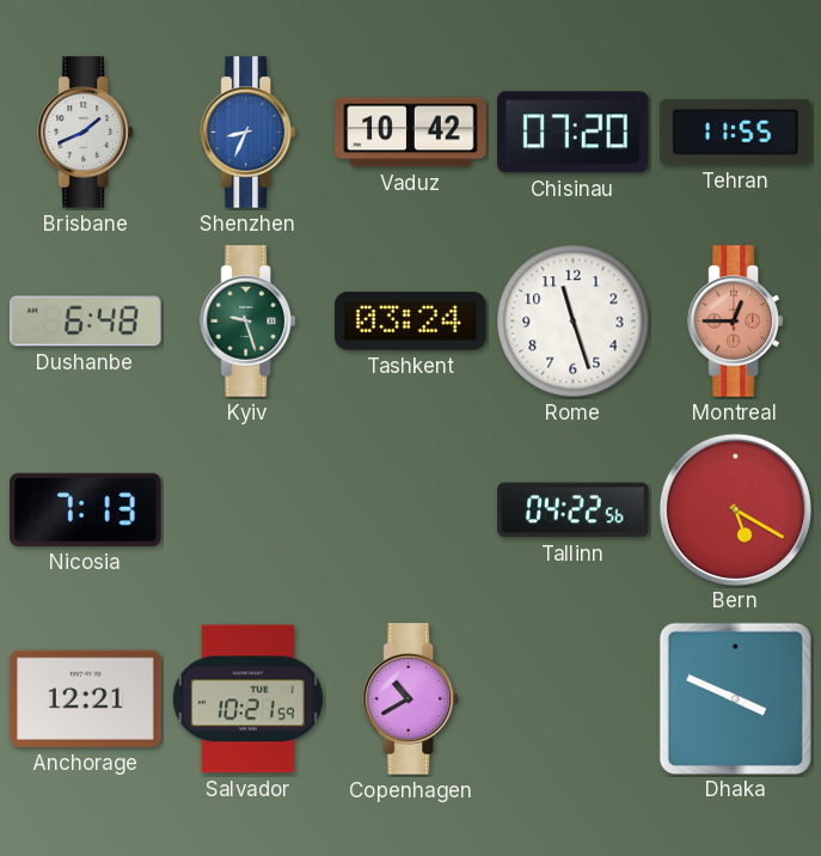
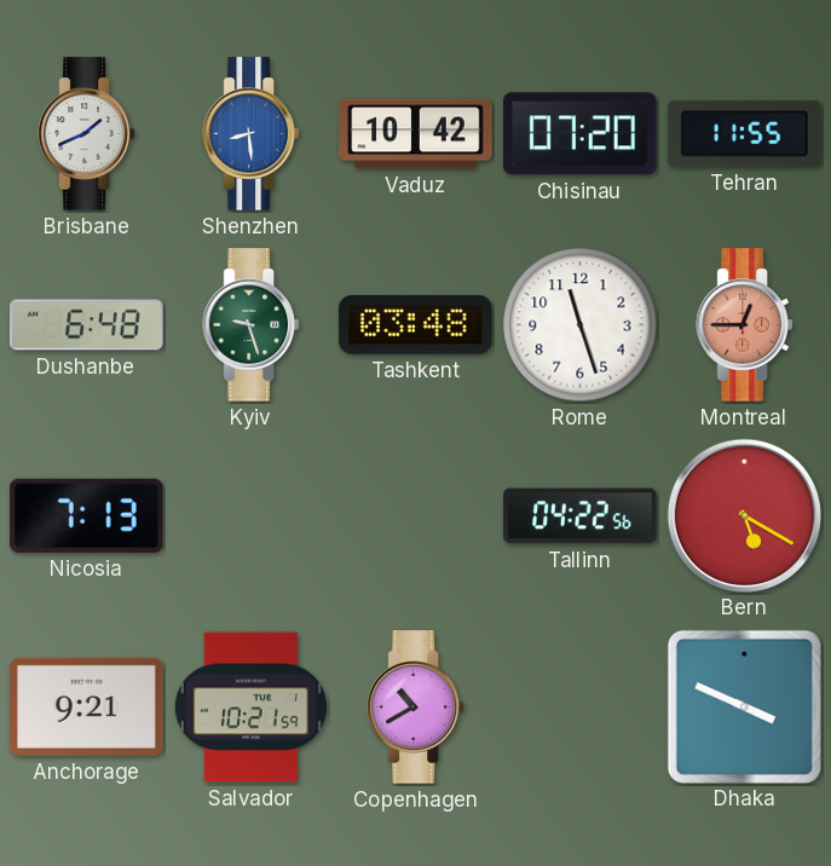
Shenzhen: 8:34 -> 8:29 (250, 134)
Tashkent: 03:24 -> 03:48 (416, 325)
Anchorage: 12:21 -> 9:21 (87, 706)
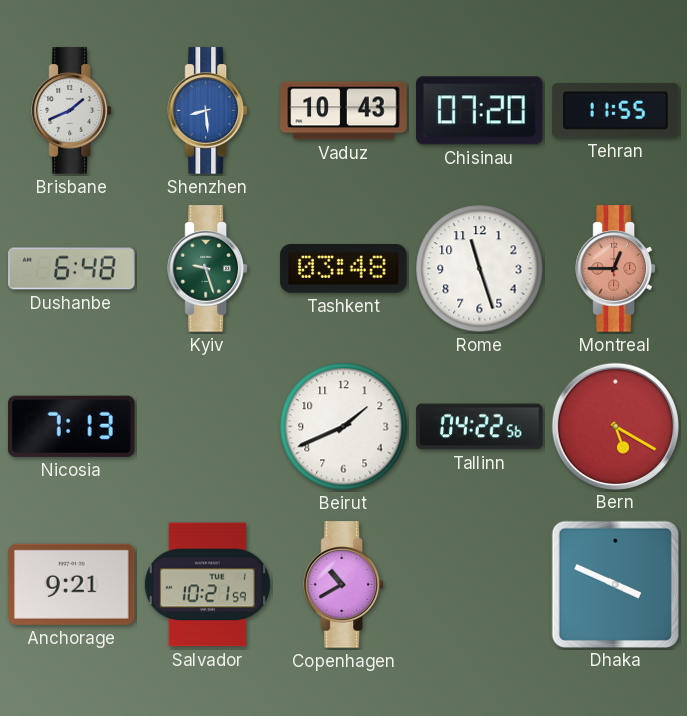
Vaduz: 10:42 -> 10:43 (344, 111)
Beirut: none -> 1:41 (344, 427)
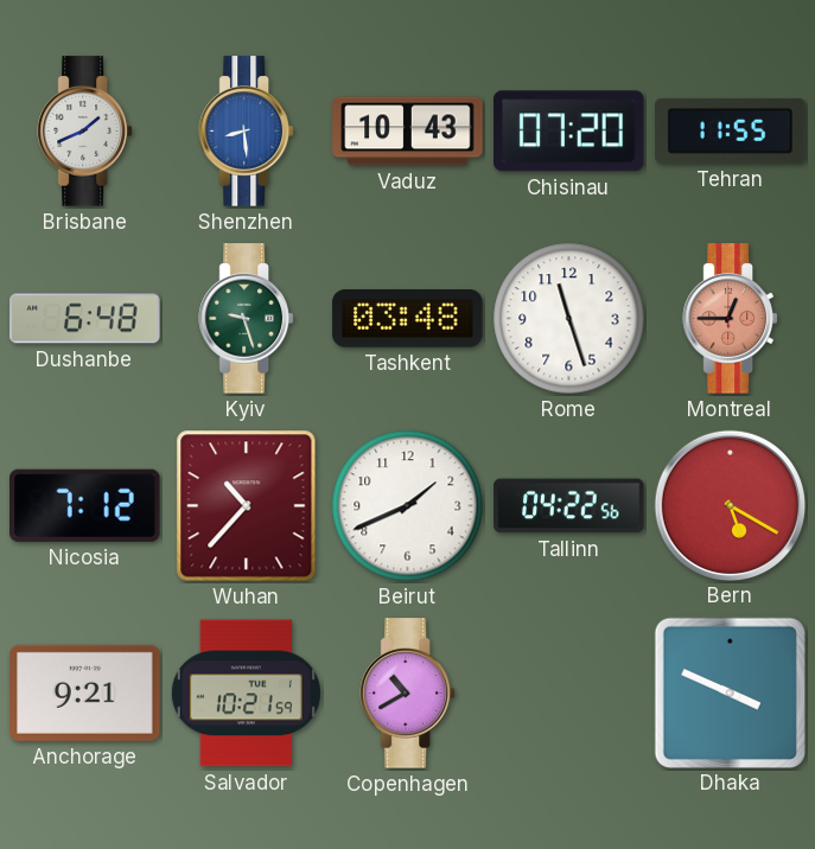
Nicosia: 7:13 -> 7:12 (85, 505)
Wuhan: none -> 10:37 (247, 506)
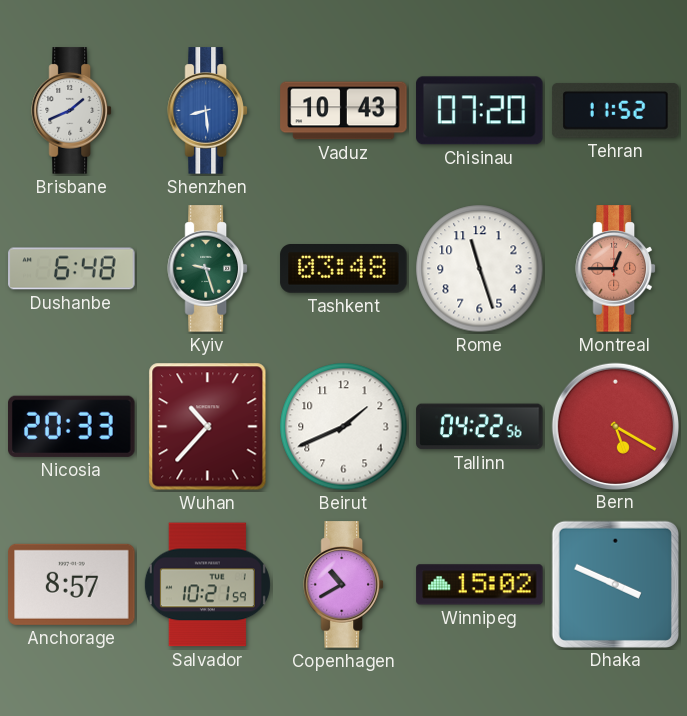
Tehran: 11:55 -> 11:52 (616, 110)
Nicosia: 7:12 -> 20:33 (72, 426)
Anchorage: 9:21 -> 8:57 (72, 584)
Winnipeg: none -> 15:02 (480, 585)
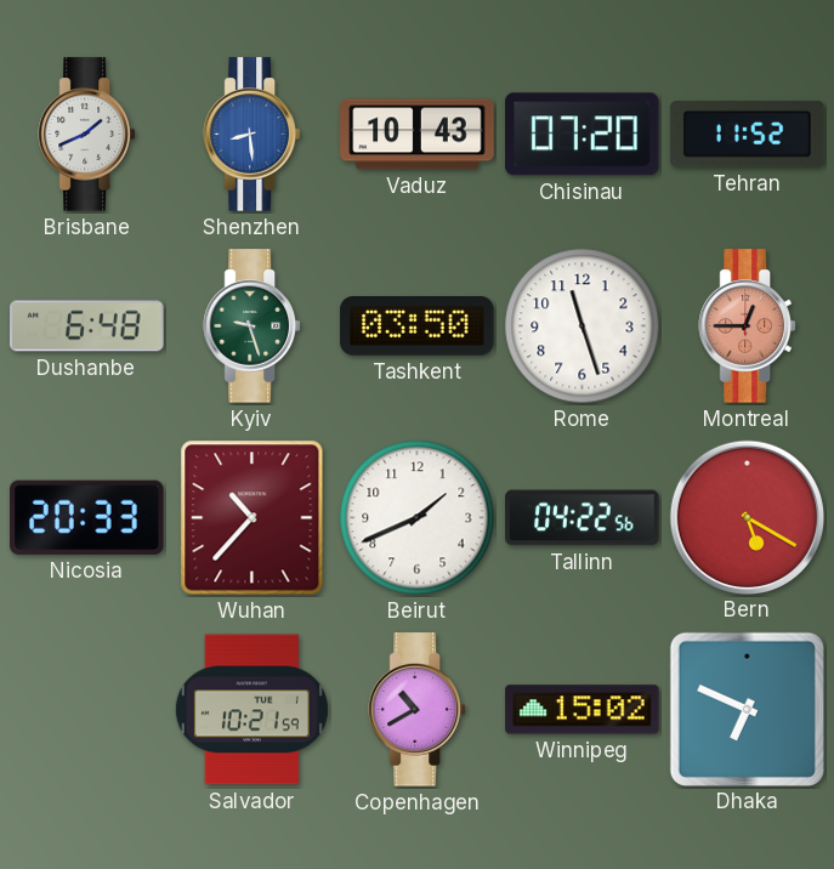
Tashkent: 03:48 -> 03:50 (418, 326)
Anchorage: 8:57 -> none (72, 584)
Dhaka: 3:49 -> 6:49 (747, 709)
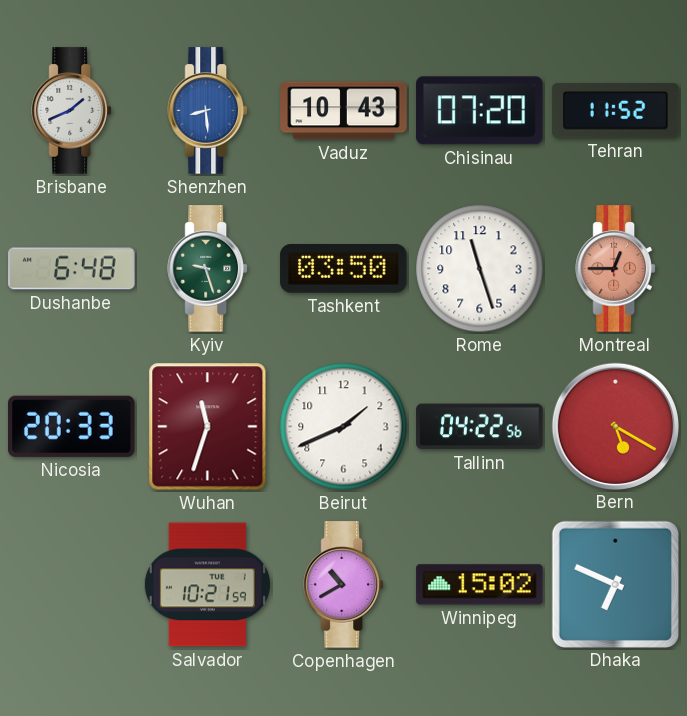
Wuhan: 10:37 -> 11:33 (208, 427)
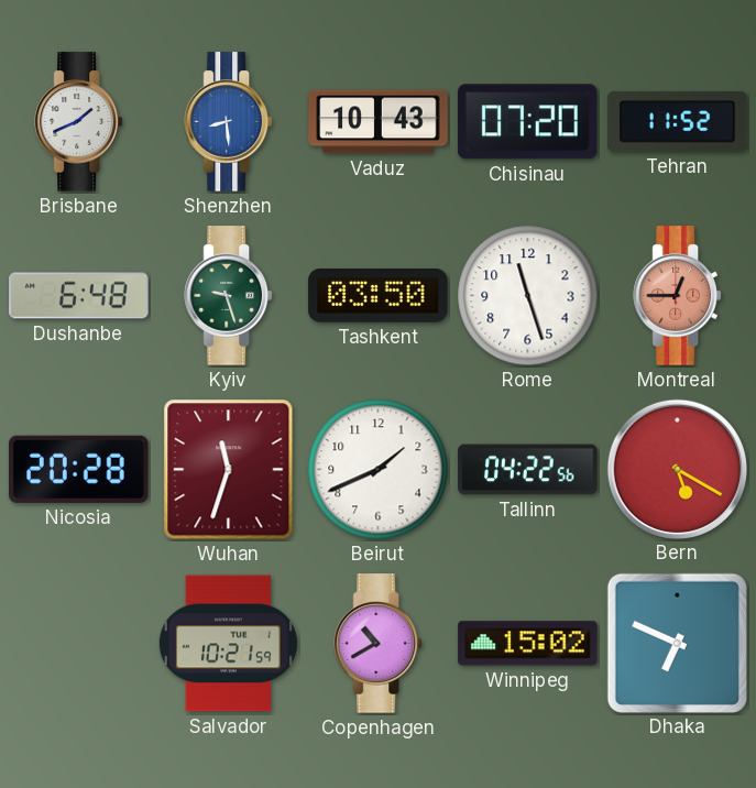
Nicosia: 20:33 -> 20:28 (79, 469)
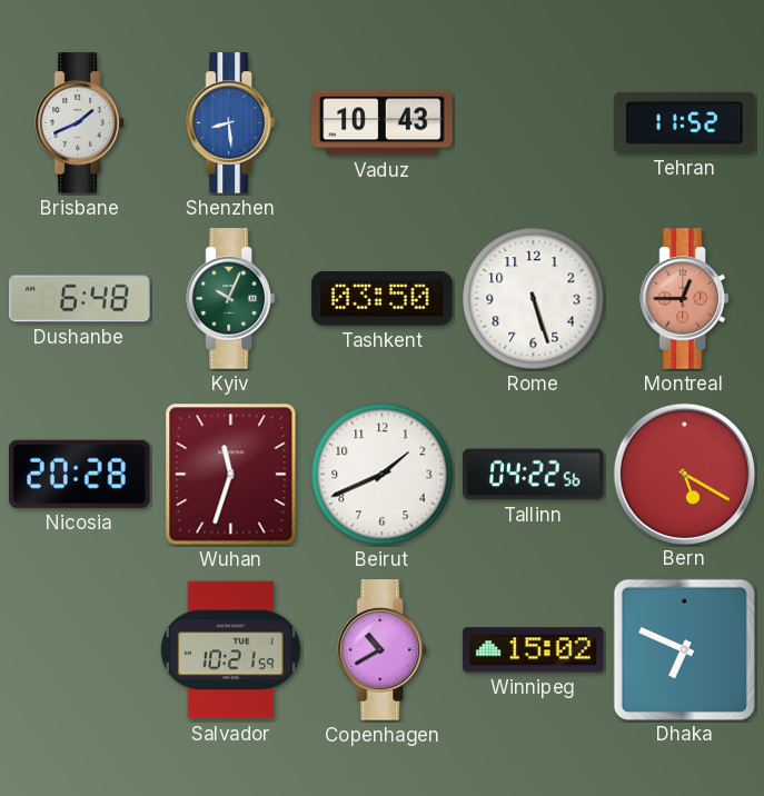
Chisinau: 07:20 -> none (528, 122)
Kyiv: 9:27 -> 10:04 (230, 299)
Rome: 11:27 -> 5:27 (534, 299)
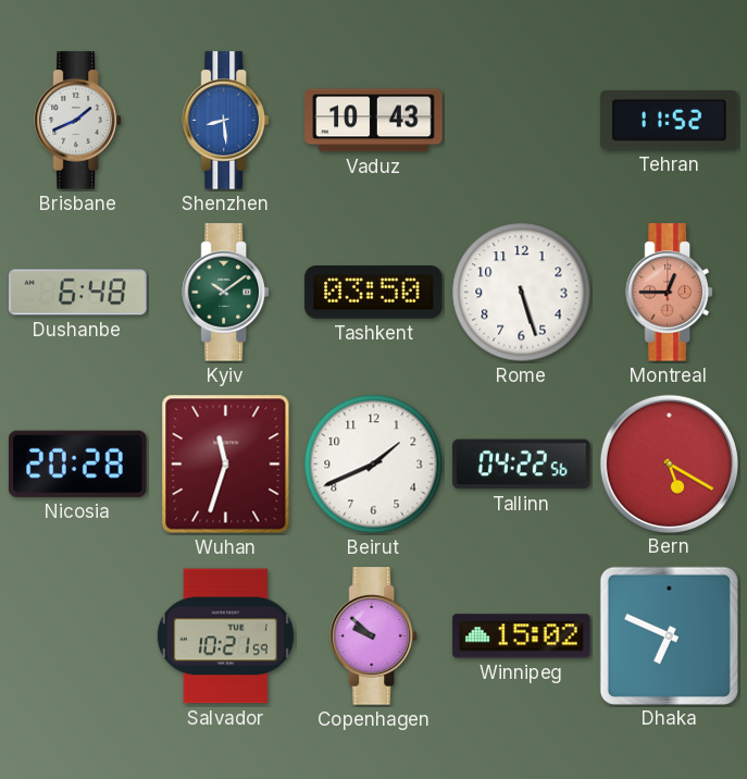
Kyiv: 10:04 -> 10:09 (225, 293)
Copenhagen: 10:40 -> 9:52 (373, 636)
